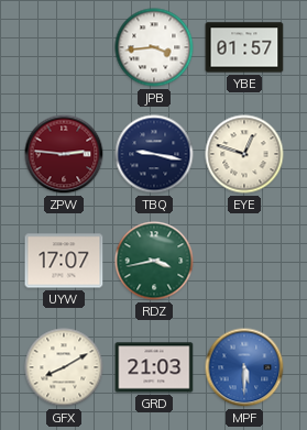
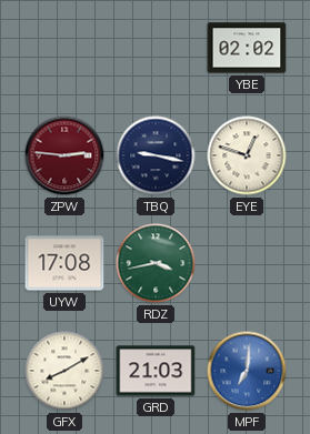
JPB: 3:44 -> none (154, 47)
YBE: 01:57 -> 02:02 (247, 48)
UYW: 17:07 -> 17:08 (64, 263)
MPF: 5:30 -> 7:01 (247, 371)
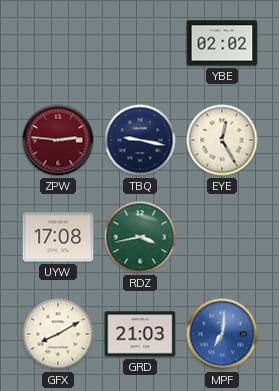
EYE: 12:48 -> 12:25 (222, 140)
